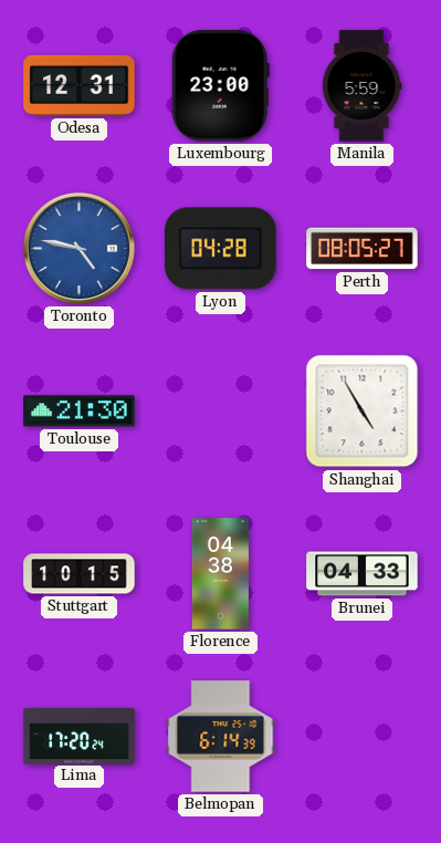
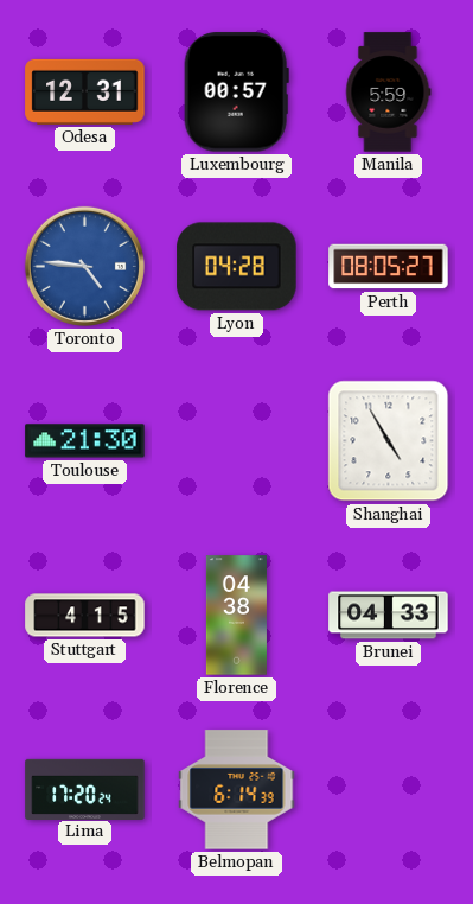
Luxembourg: 23:00 -> 00:57 (236, 93)
Toronto: 4:47 -> 4:46 (84, 266)
Stuttgart: 10:15 -> 4:15 (85, 616)
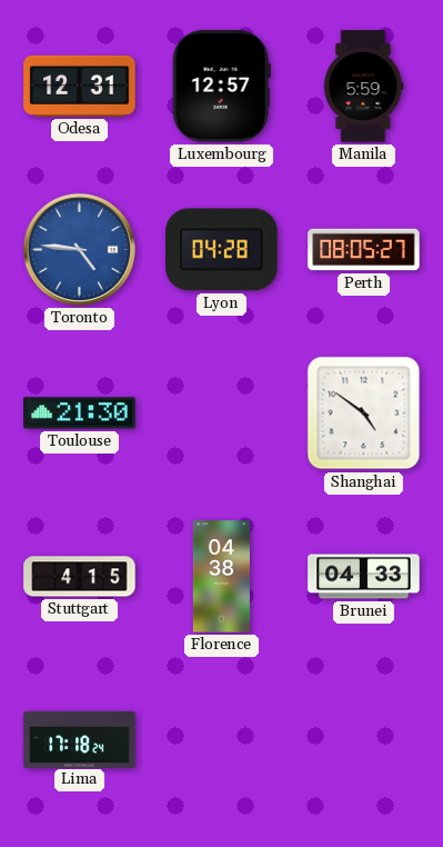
Luxembourg: 00:57 -> 12:57 (221, 87)
Shanghai: 4:55 -> 4:51 (364, 413)
Lima: 17:20 -> 17:18 (80, 739)
Belmopan: 6:14 -> none (237, 790)
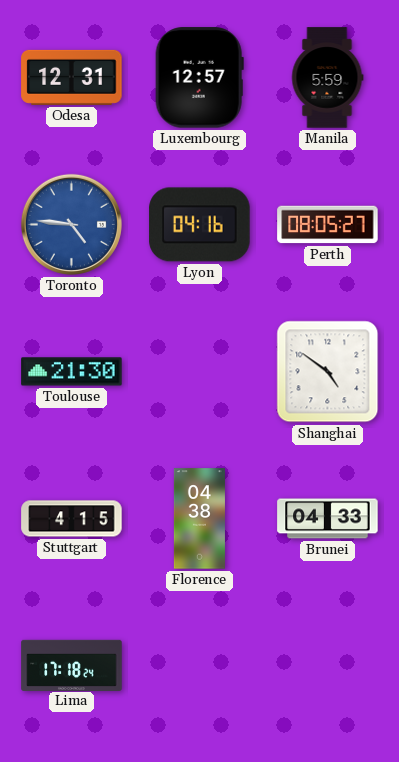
Lyon: 04:28 -> 04:16 (200, 225)
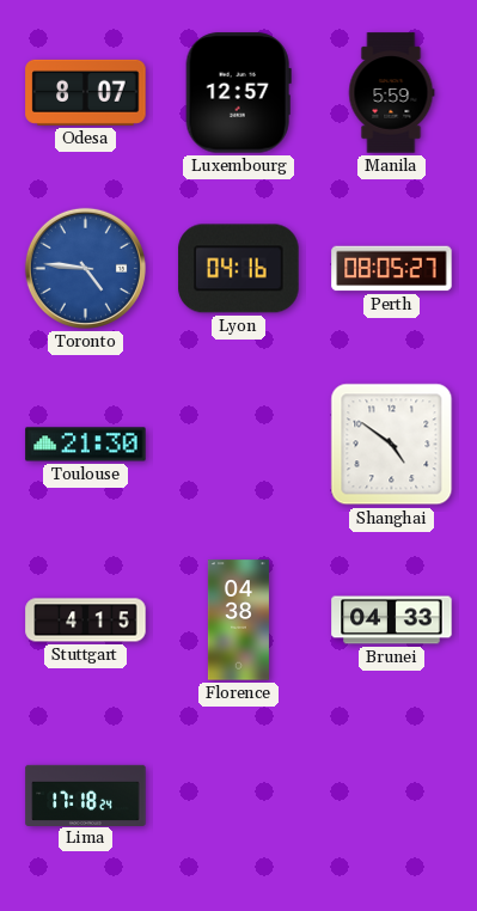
Odesa: 12:31 -> 8:07 (86, 92)
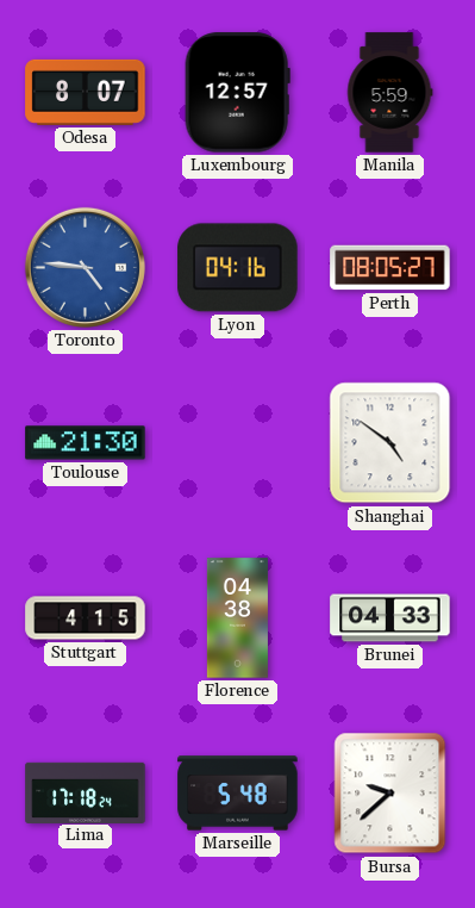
Marseille: none -> 5:48 (238, 794)
Bursa: none -> 9:38 (390, 794)
